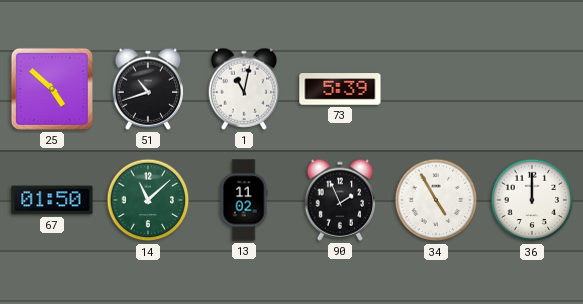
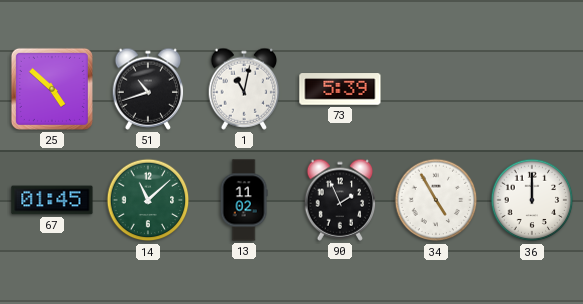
67: 01:50 -> 01:45 (52, 200)
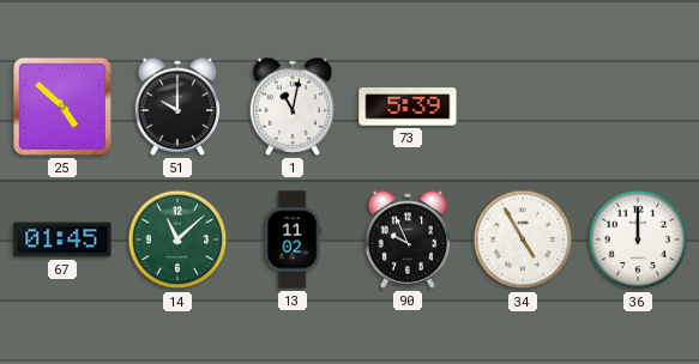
51: 10:42 -> 10:00 (177, 107)
90: 1:56 -> 9:56 (408, 239)
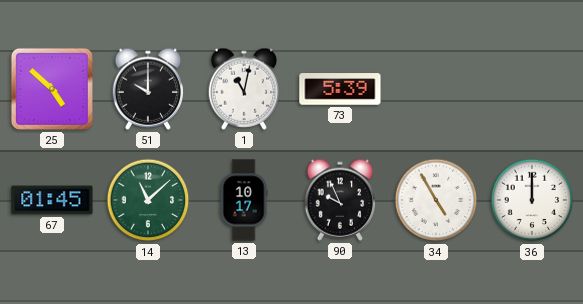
13: 11:02 -> 10:17 (244, 200)
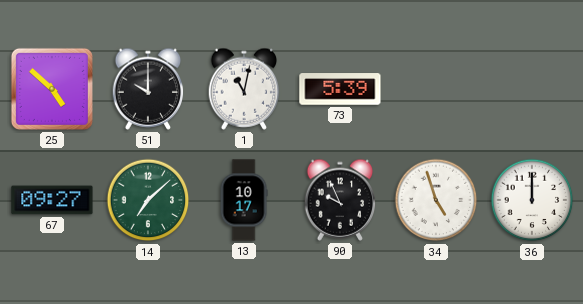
67: 01:45 -> 09:27 (52, 200)
14: 11:08 -> 7:08 (148, 200)
34: 4:55 -> 4:57 (436, 200)
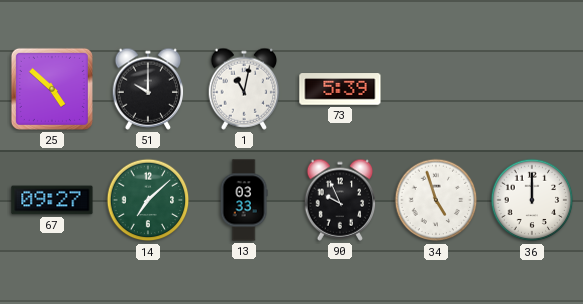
13: 10:17 -> 03:33 (244, 200)
